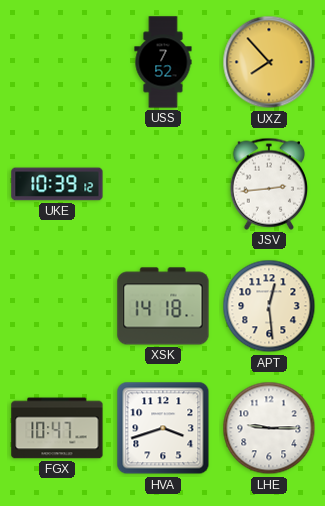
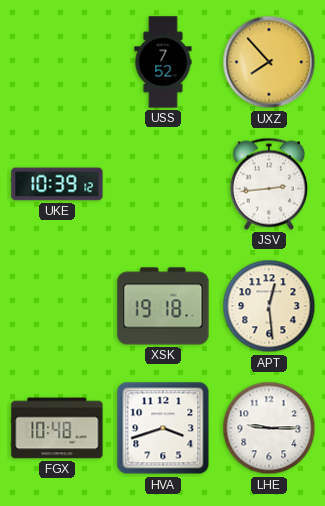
XSK: 14:18 -> 19:18 (163, 306)
FGX: 10:47 -> 10:48 (57, 428)
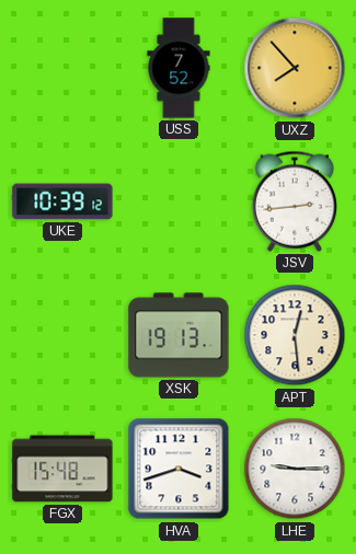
XSK: 19:18 -> 19:13 (179, 335)
FGX: 10:48 -> 15:48 (62, 469)
